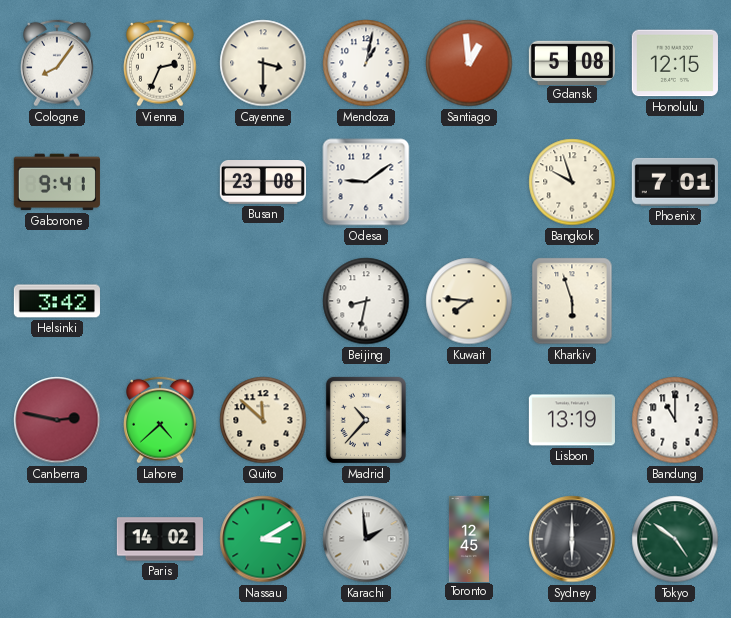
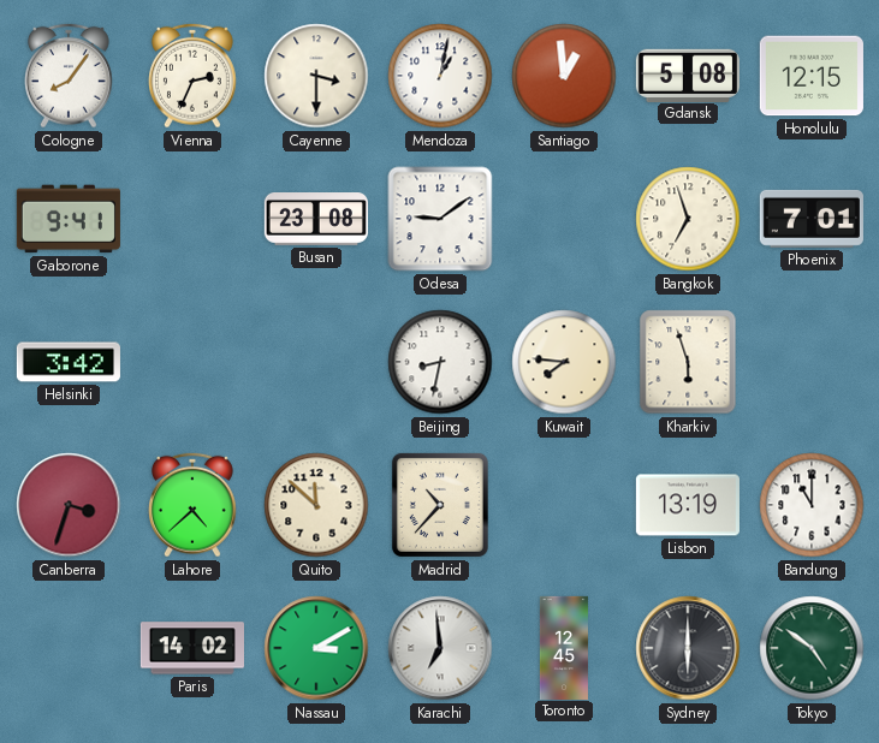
Bangkok: 9:57 -> 6:57 (688, 219)
Canberra: 2:47 -> 3:33 (69, 505)
Karachi: 1:59 -> 6:59 (440, 648)
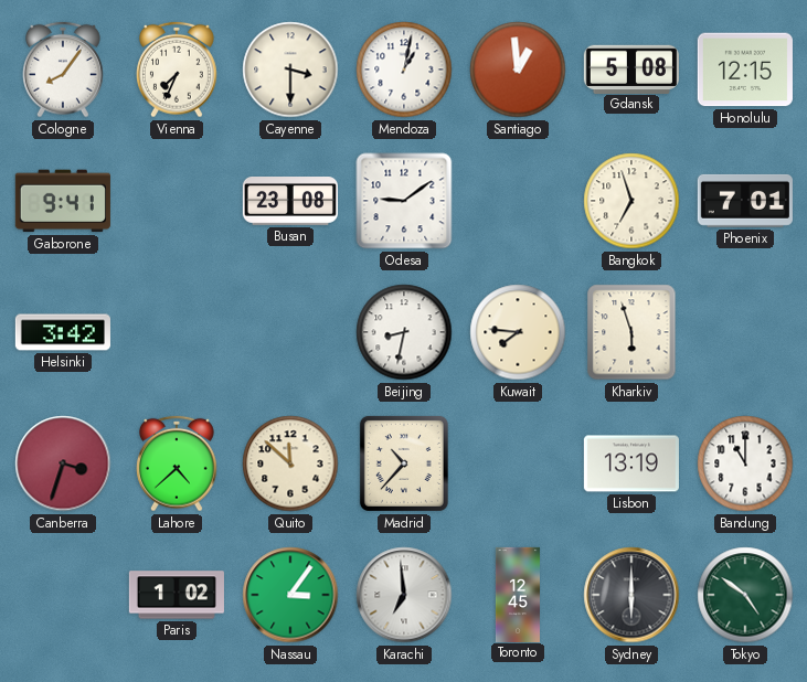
Vienna: 2:34 -> 7:34 (178, 70)
Paris: 14:02 -> 1:02 (177, 595)
Nassau: 3:10 -> 3:06 (290, 595)
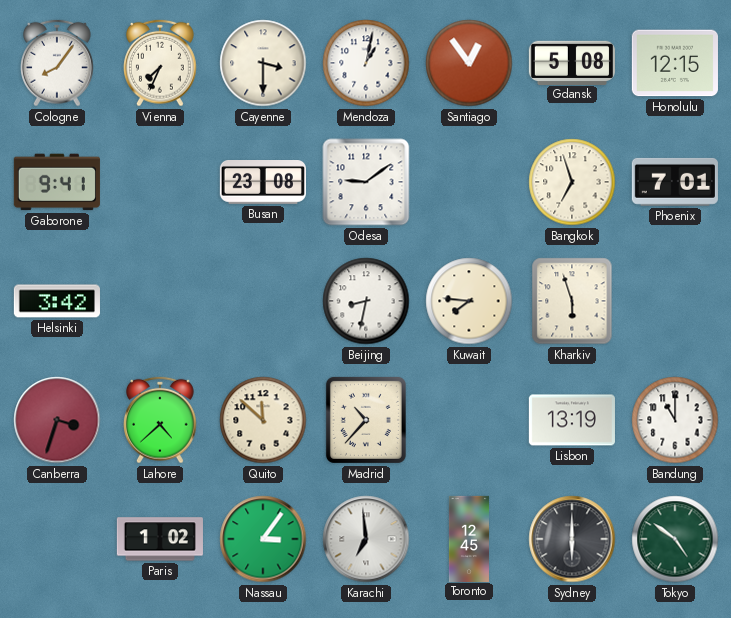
Santiago: 12:59 -> 12:54 (469, 63)
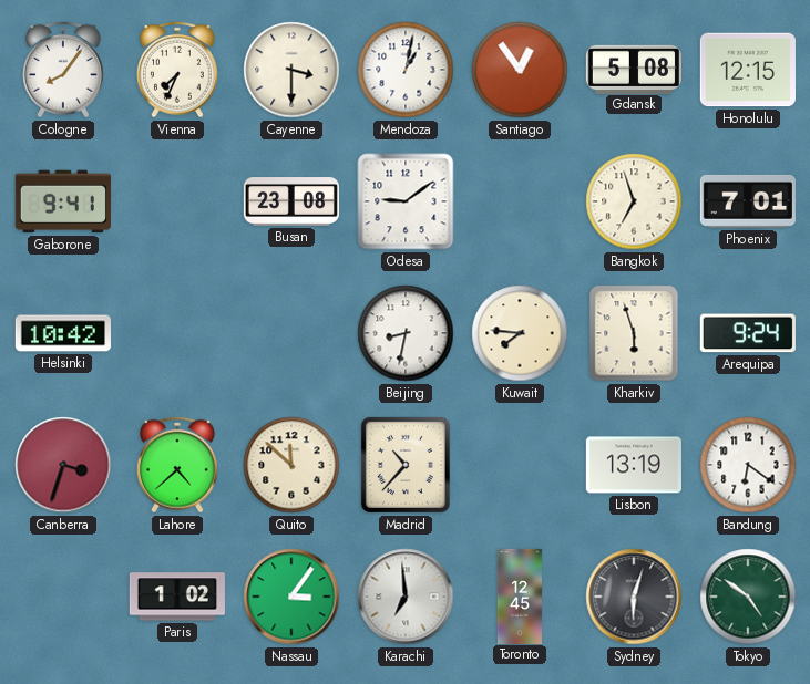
Helsinki: 3:42 -> 10:42 (63, 333)
Arequipa: none -> 9:24 (748, 333)
Bandung: 11:00 -> 6:21 (748, 465)
Sydney: 6:00 -> 6:03 (634, 597)
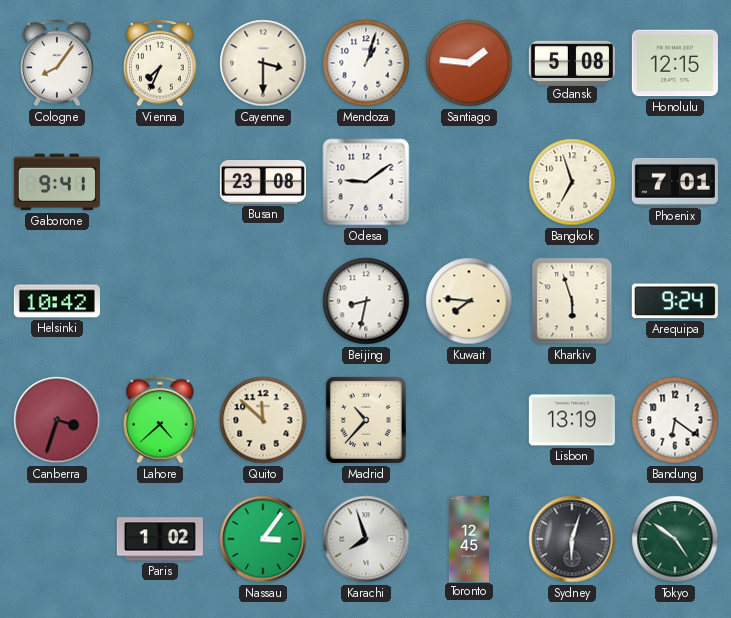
Mendoza: 1:02 -> 1:03 (366, 63)
Santiago: 12:54 -> 1:46 (469, 63)
Karachi: 6:59 -> 7:57 (366, 539)
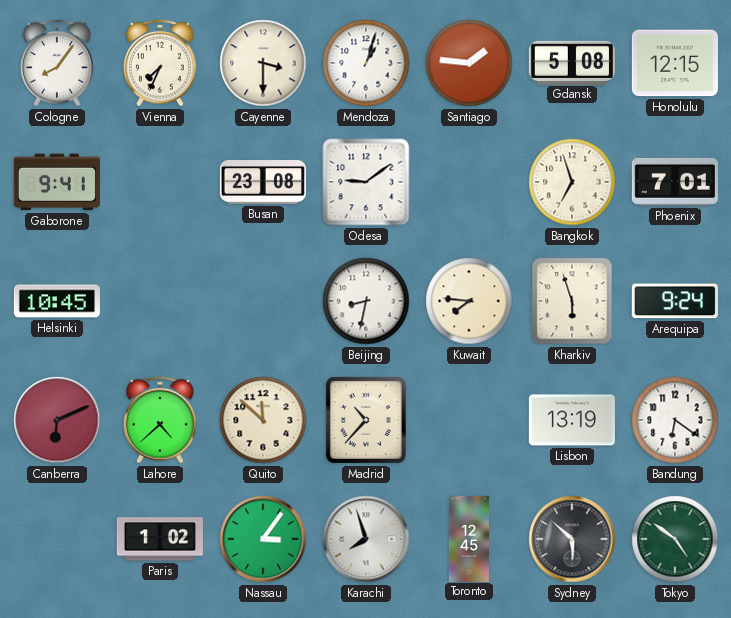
Helsinki: 10:42 -> 10:45 (57, 301)
Canberra: 3:33 -> 6:11 (57, 420)
Sydney: 6:03 -> 5:52 (572, 539)
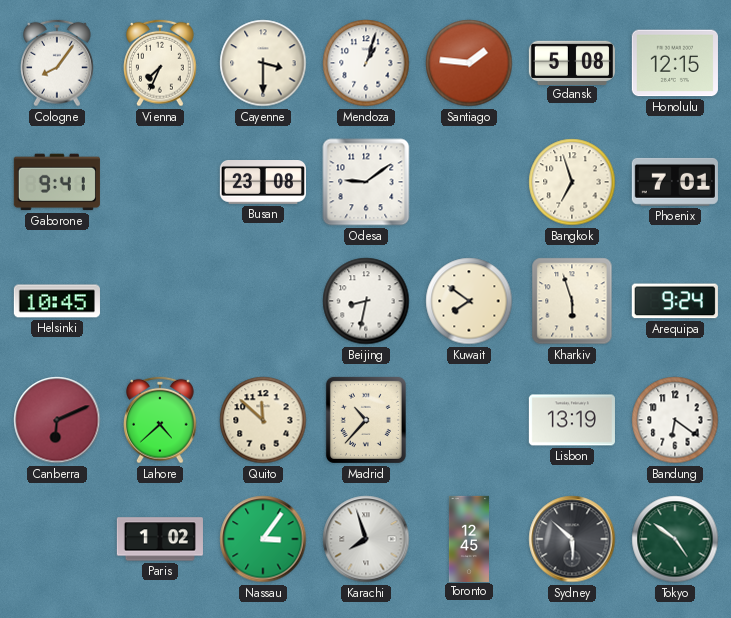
Kuwait: 7:46 -> 7:51 (469, 301)
